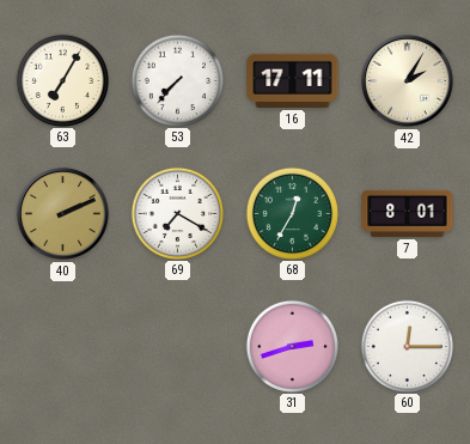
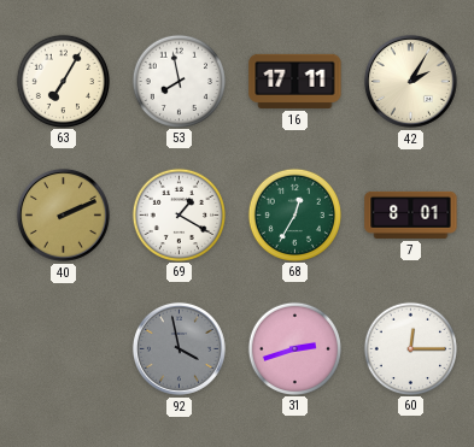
53: 7:37 -> 7:58 (179, 81)
69: 7:20 -> 1:20 (179, 214)
92: none -> 3:58 (179, 348)
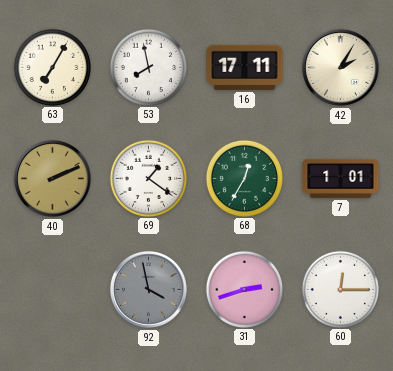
69: 1:20 -> 1:21 (148, 178)
7: 8:01 -> 1:01 (341, 178)
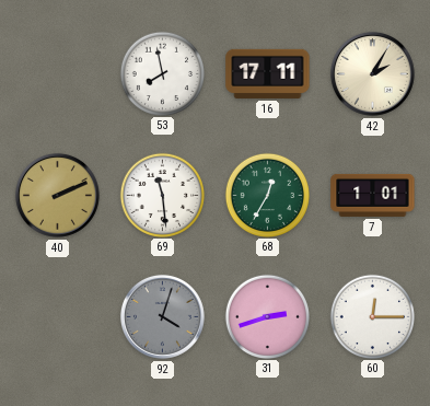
63: 7:05 -> none (52, 67)
69: 1:21 -> 11:29 (162, 195)
92: 3:58 -> 4:03 (162, 316)
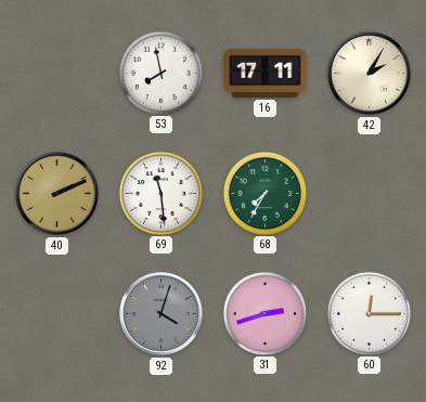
68: 12:35 -> 7:35 (264, 193)
7: 1:01 -> none (373, 195)
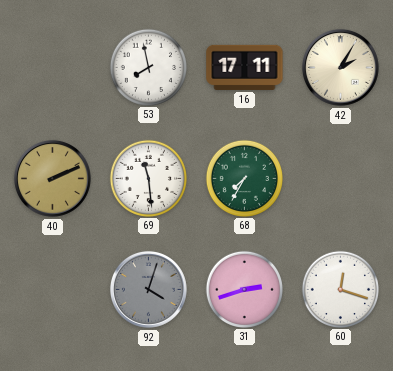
60: 12:15 -> 12:18 (340, 289)
